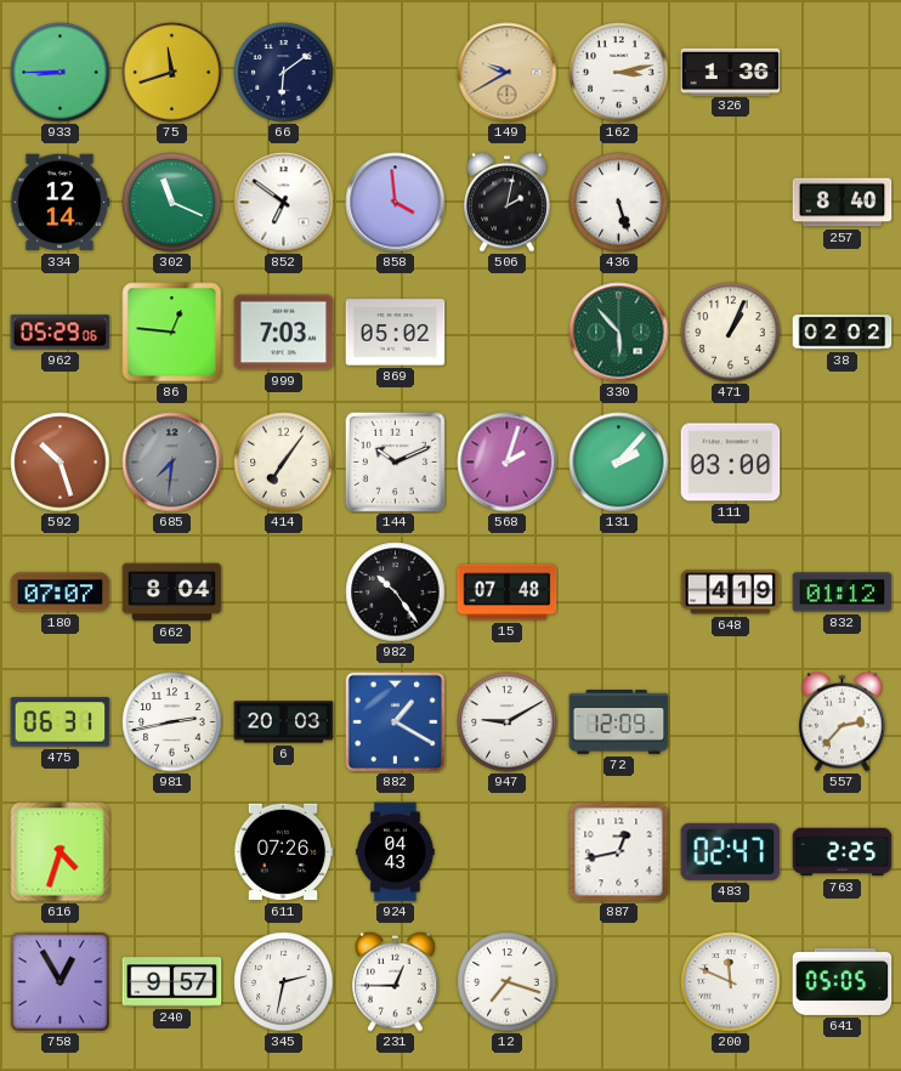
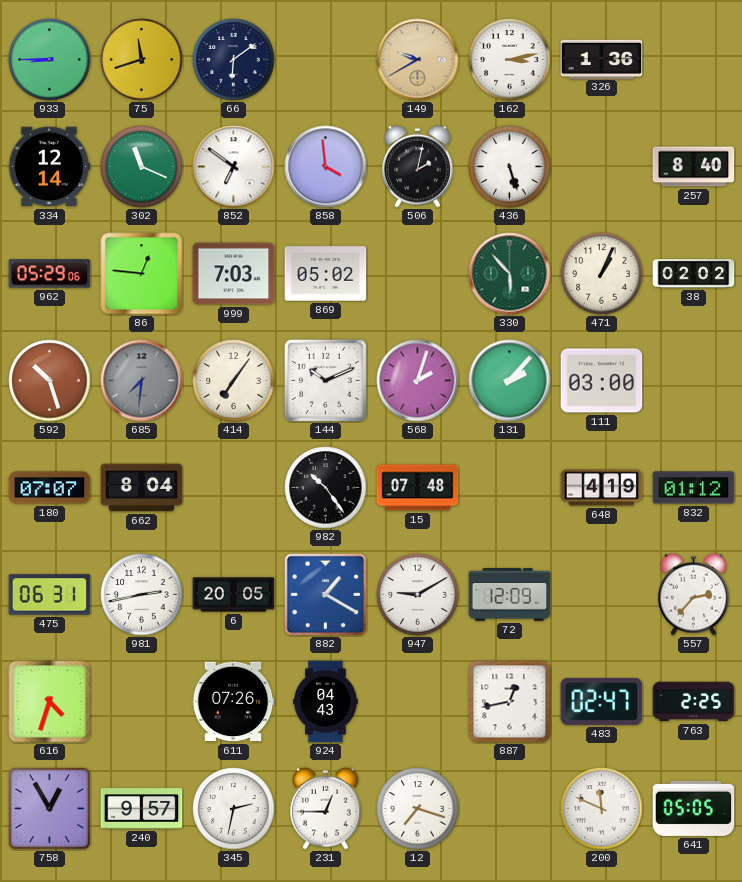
6: 20:03 -> 20:05 (234, 595)
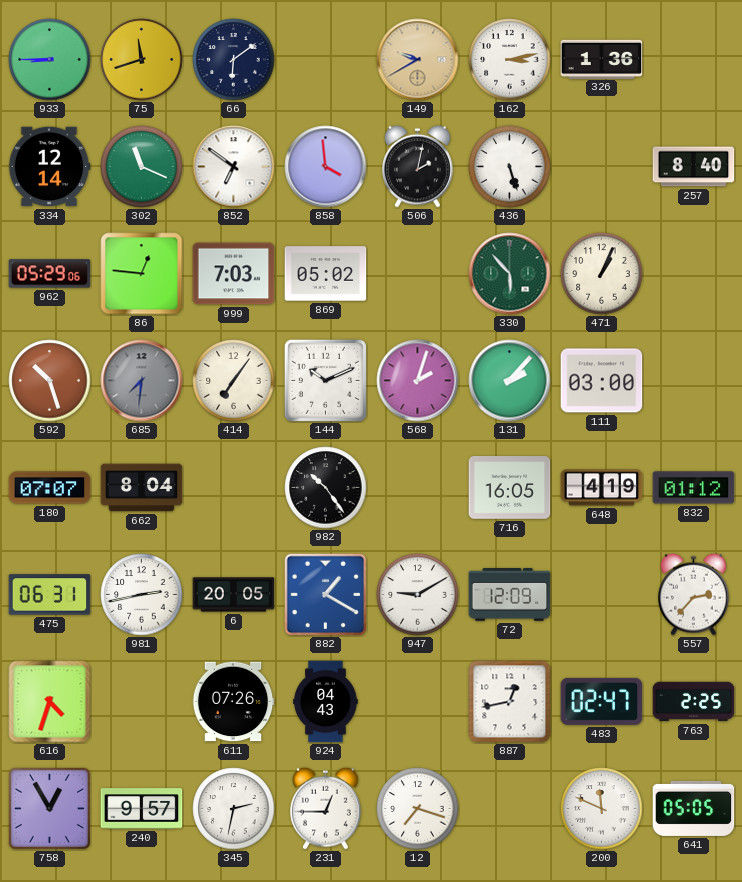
38: 02:02 -> none (694, 274)
15: 07:48 -> none (418, 488)
716: none -> 16:05 (510, 488)
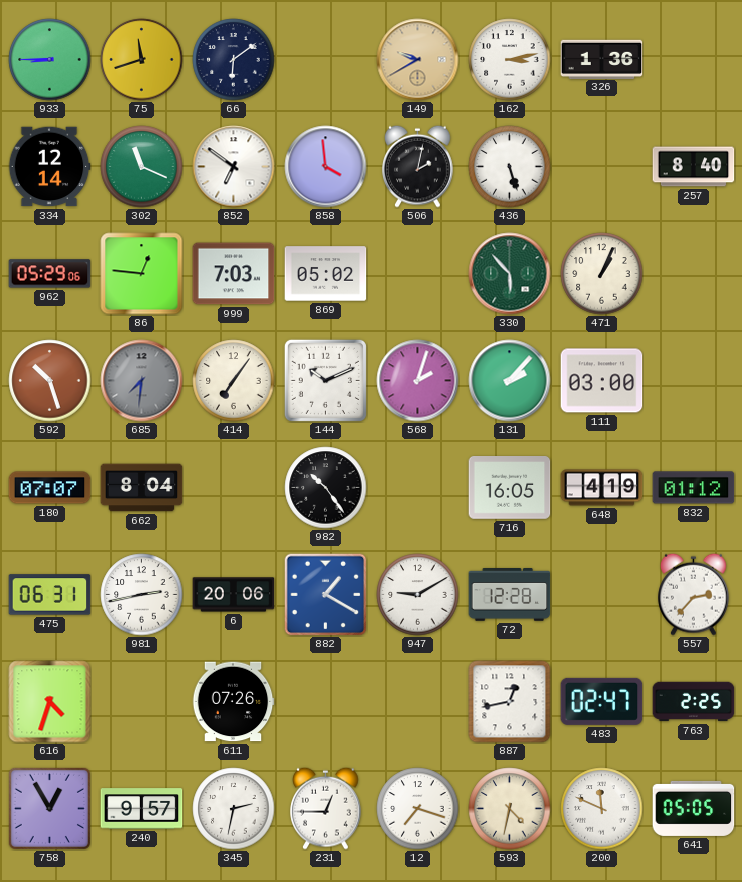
6: 20:05 -> 20:06 (234, 595)
72: 12:09 -> 12:28 (510, 595)
924: 04:43 -> none (326, 702)
593: none -> 4:32 (510, 809)
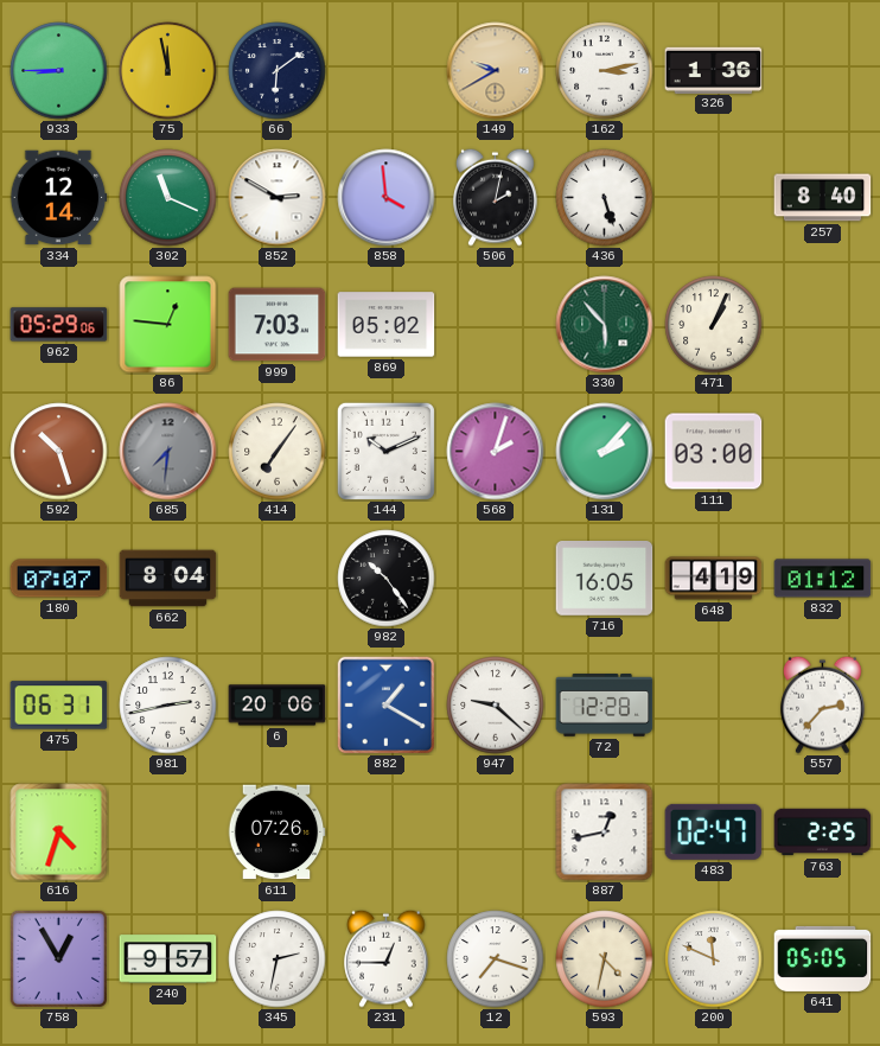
75: 11:42 -> 11:58 (168, 71)
852: 6:51 -> 2:50 (278, 198)
947: 9:10 -> 9:22 (496, 706)
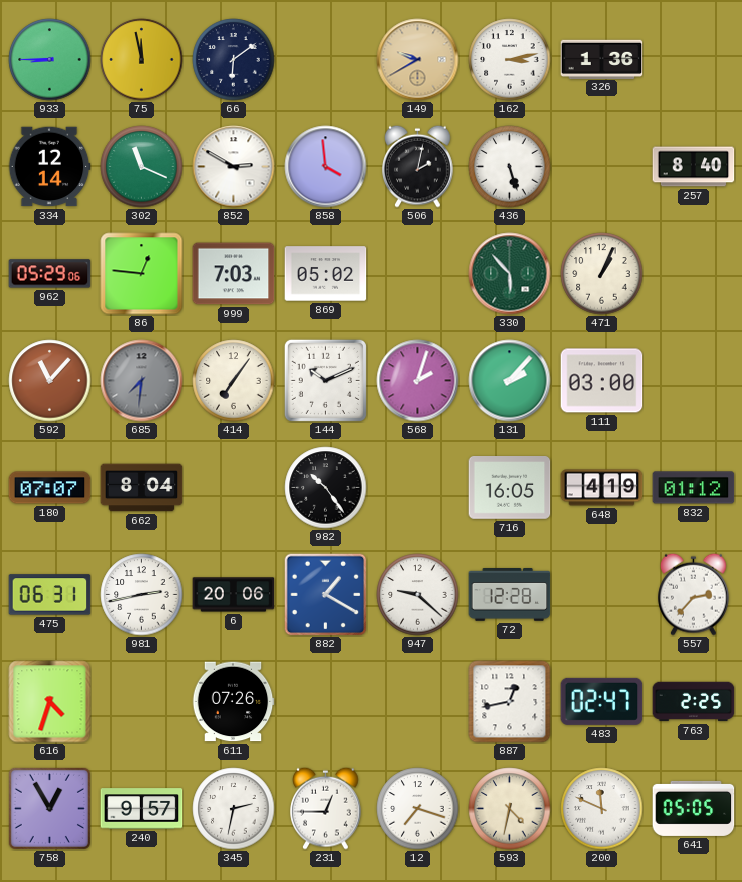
592: 10:27 -> 11:07 (50, 381)
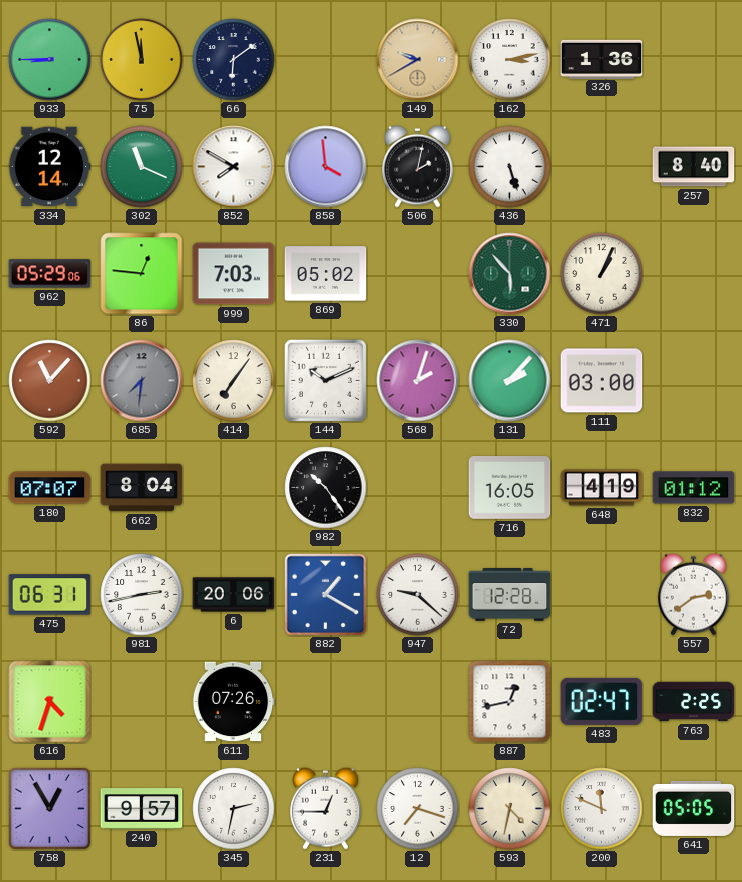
852: 2:50 -> 7:50 (234, 167)
557: 2:37 -> 2:39 (694, 594)
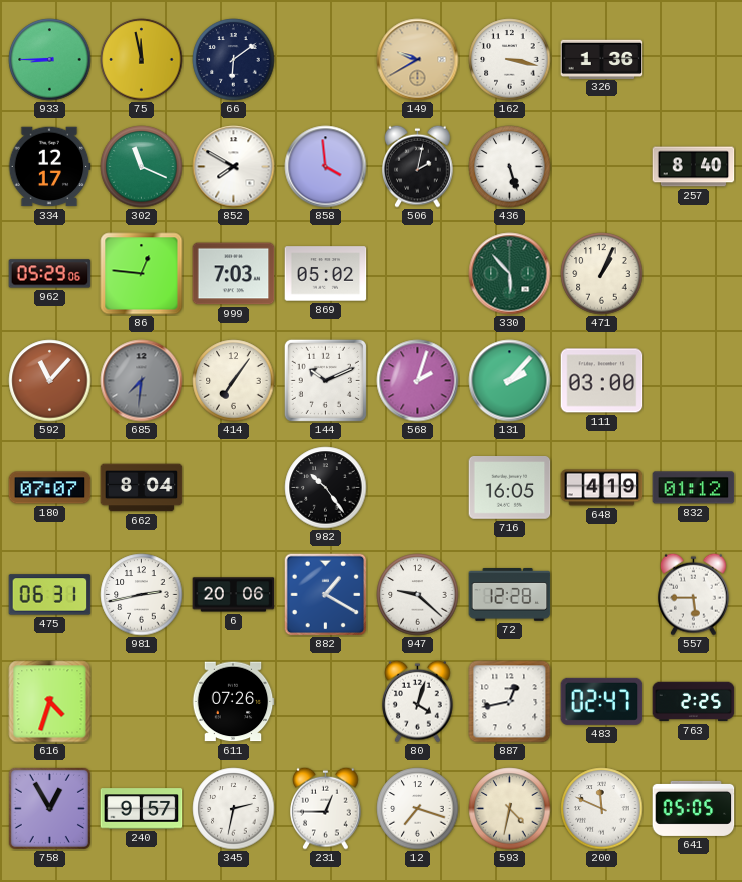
162: 3:13 -> 3:17 (510, 60)
334: 12:14 -> 12:17 (49, 167)
557: 2:39 -> 5:45 (694, 594)
80: none -> 4:03 (418, 701)
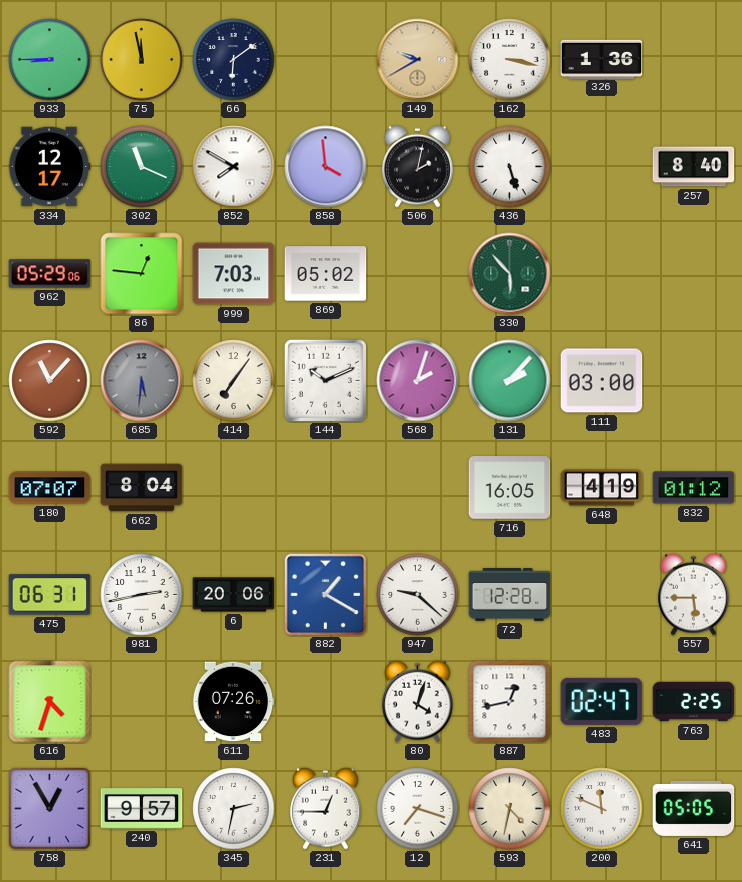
471: 1:04 -> none (602, 274)
685: 7:31 -> 5:31 (142, 381)
982: 10:24 -> none (326, 488)
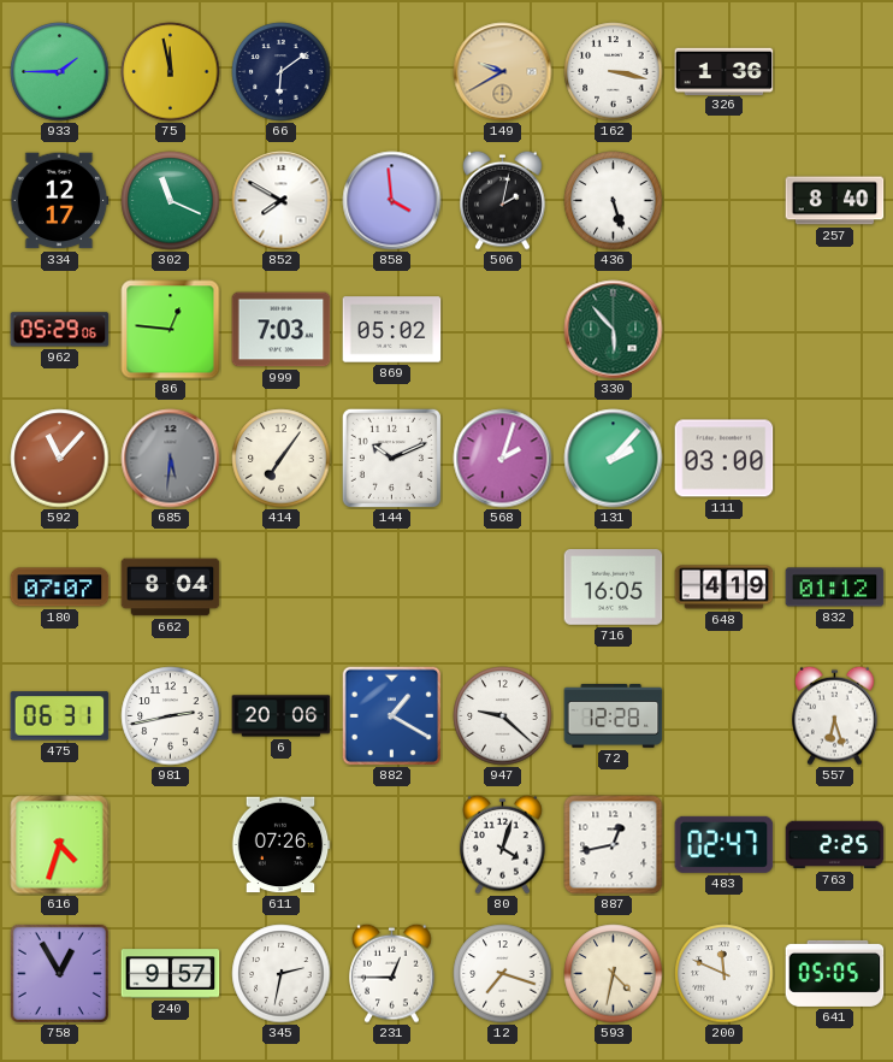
933: 8:45 -> 1:45 (60, 72)
557: 5:45 -> 6:27 (835, 715)
